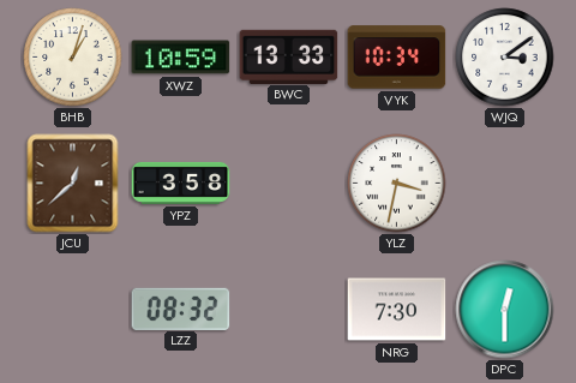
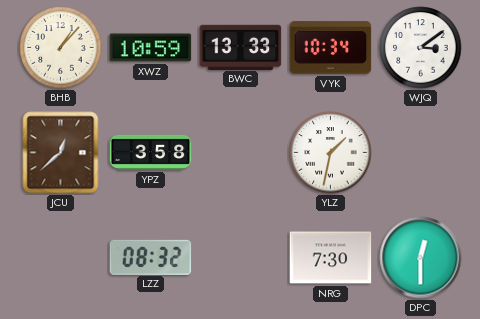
BHB: 1:03 -> 1:07 (61, 48)
YLZ: 3:32 -> 1:32 (331, 153)
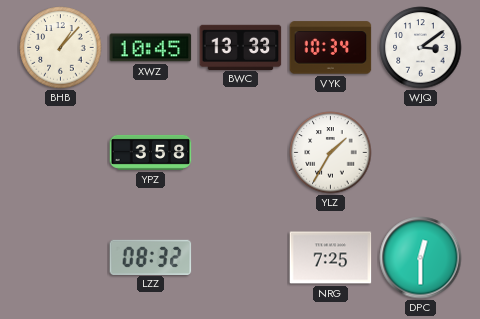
XWZ: 10:59 -> 10:45 (151, 48)
JCU: 12:38 -> none (61, 153)
YLZ: 1:32 -> 1:35 (331, 153)
NRG: 7:30 -> 7:25 (331, 258)
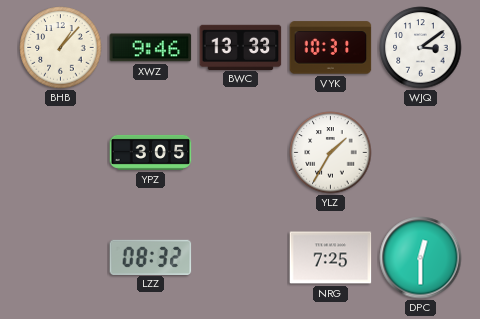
XWZ: 10:45 -> 9:46 (151, 48)
VYK: 10:34 -> 10:31 (331, 48)
YPZ: 3:58 -> 3:05 (151, 152)
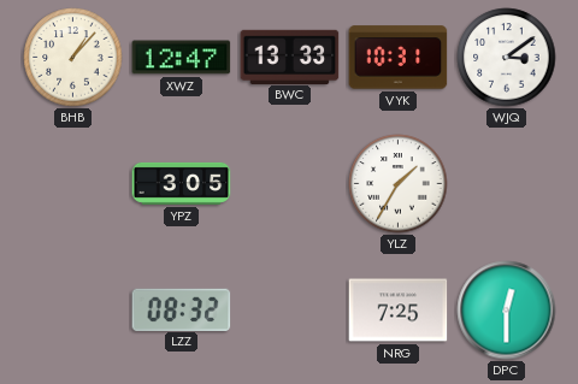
XWZ: 9:46 -> 12:47 (182, 58)
